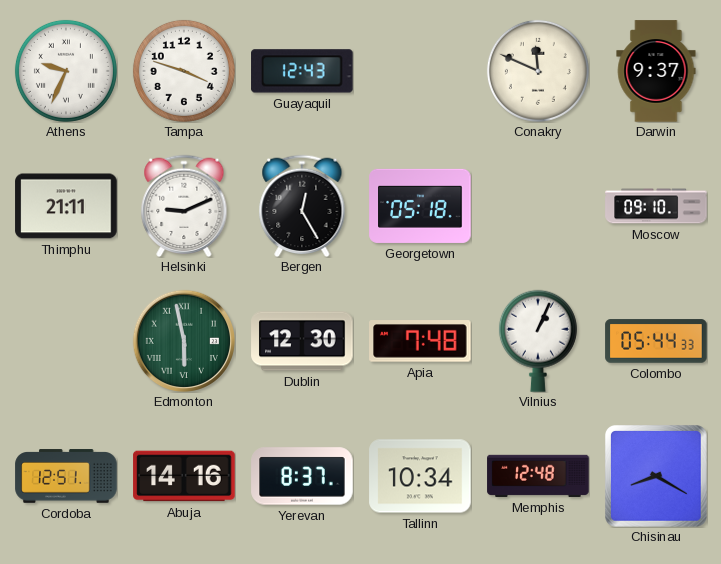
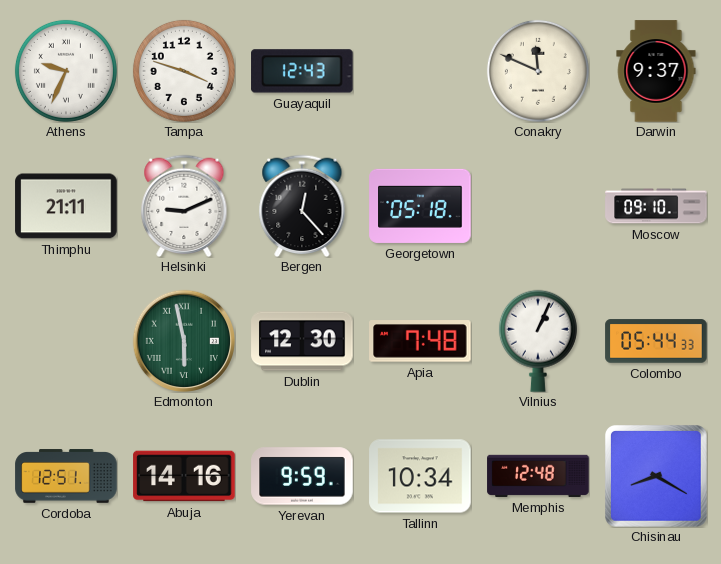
Bergen: 12:25 -> 12:23 (302, 206)
Yerevan: 8:37 -> 9:59 (302, 476)
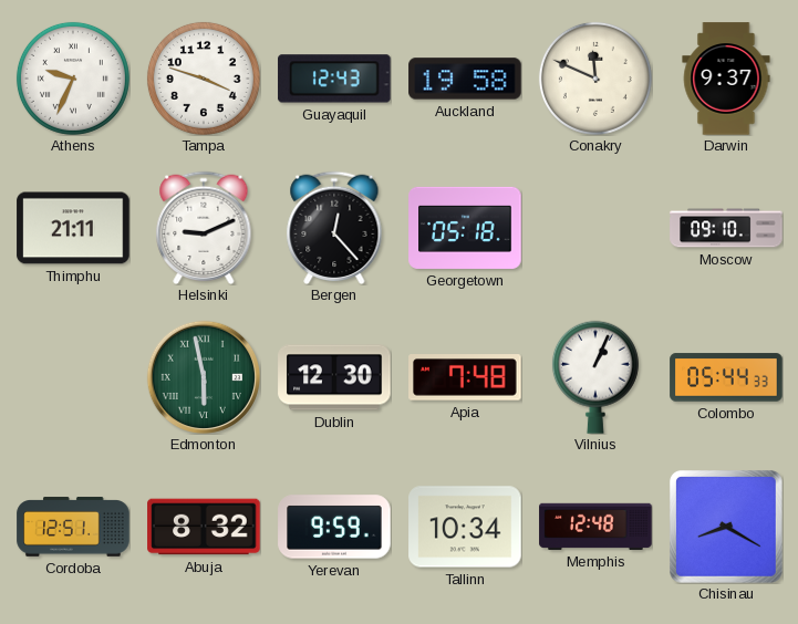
Auckland: none -> 19:58 (465, 79)
Abuja: 14:16 -> 8:32 (204, 527)
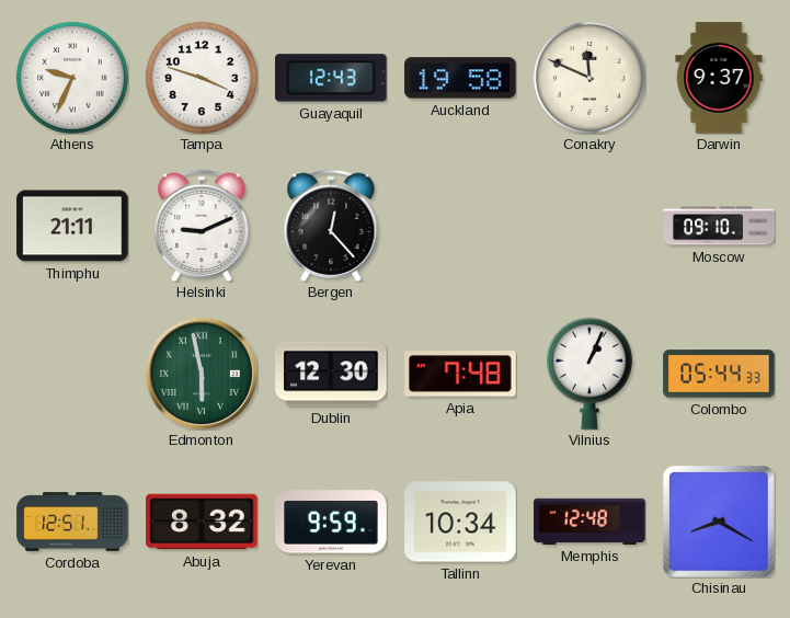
Georgetown: 05:18 -> none (465, 228)
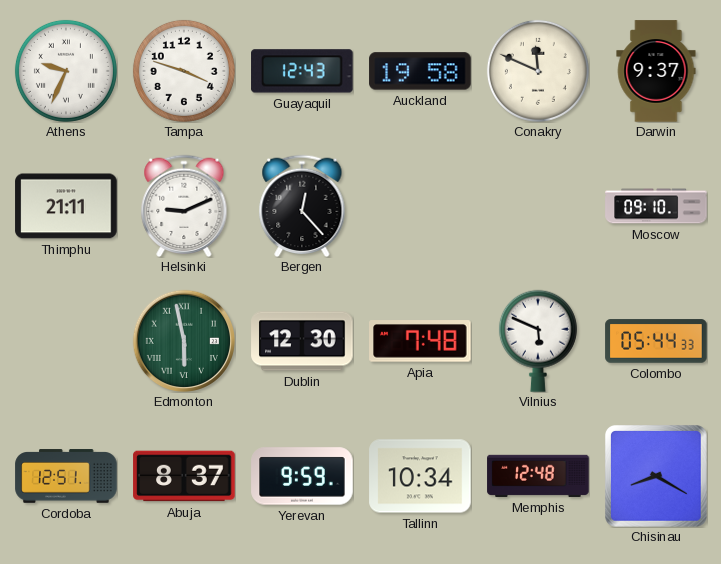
Vilnius: 1:04 -> 5:49 (538, 341)
Abuja: 8:32 -> 8:37 (184, 476)
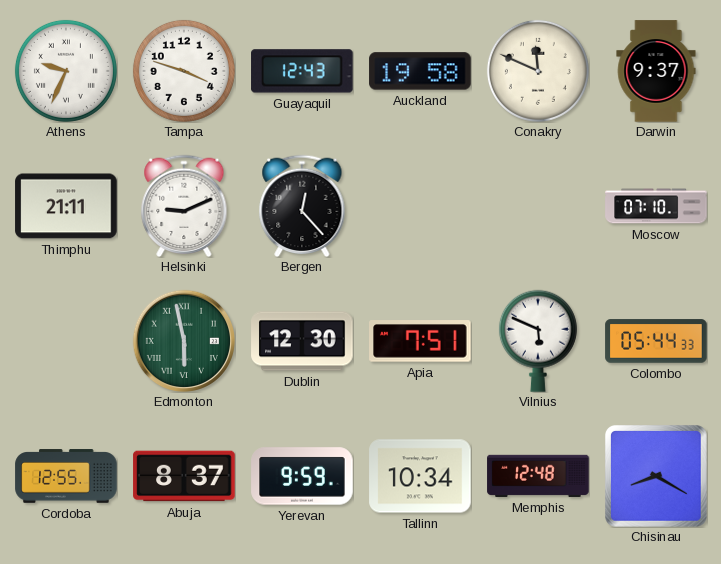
Moscow: 09:10 -> 07:10 (656, 206)
Apia: 7:48 -> 7:51 (420, 341)
Cordoba: 12:51 -> 12:55 (66, 476)
